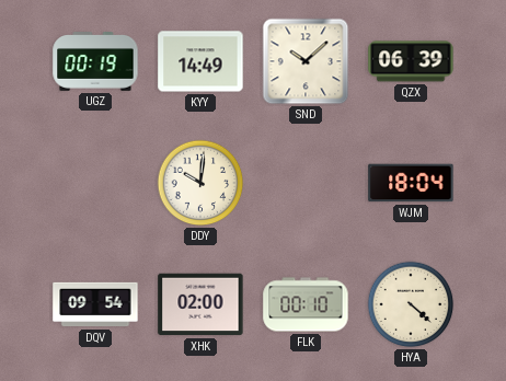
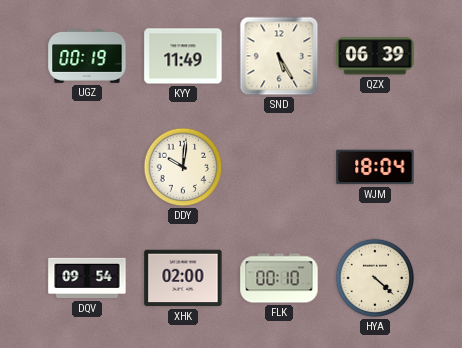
KYY: 14:49 -> 11:49 (183, 56)
SND: 10:08 -> 5:25 (279, 56)
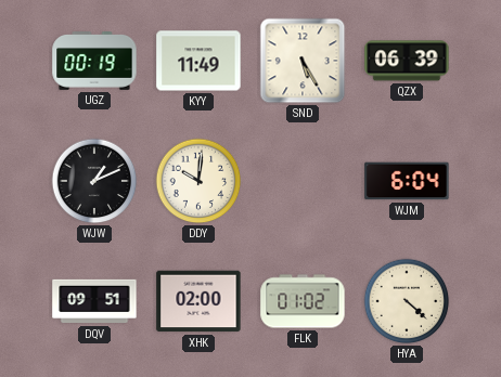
WJW: none -> 1:11 (94, 181)
WJM: 18:04 -> 6:04 (407, 181)
DQV: 09:54 -> 09:51 (94, 301)
FLK: 00:10 -> 01:02 (303, 301)
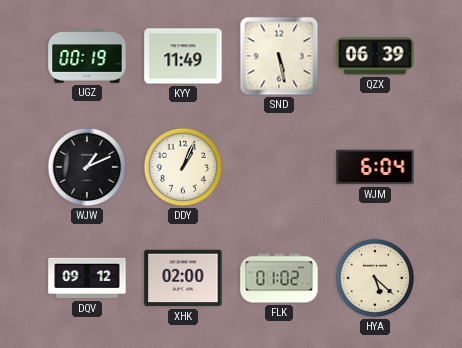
SND: 5:25 -> 5:28 (279, 56)
DDY: 10:01 -> 1:04 (183, 167)
DQV: 09:51 -> 09:12 (87, 278)
HYA: 4:22 -> 5:22 (375, 278)
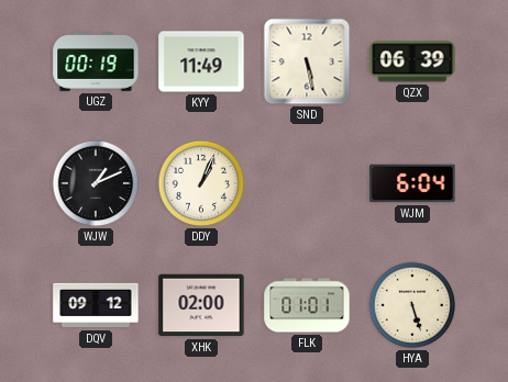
FLK: 01:02 -> 01:01 (307, 305)
HYA: 5:22 -> 5:27 (412, 305)
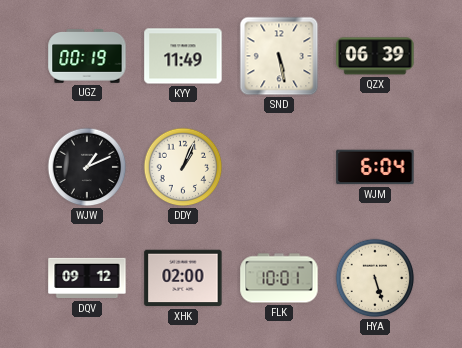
FLK: 01:01 -> 10:01 (279, 278)
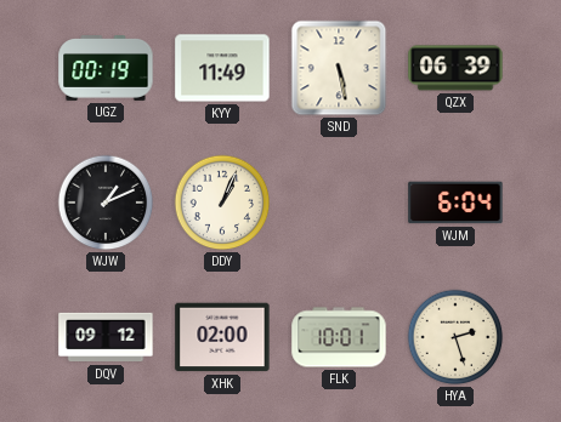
HYA: 5:27 -> 2:27 (455, 337)
